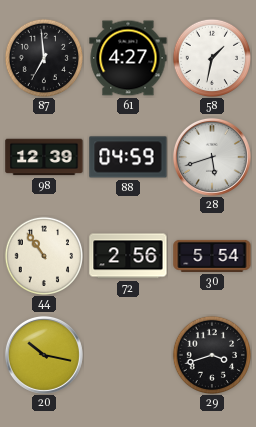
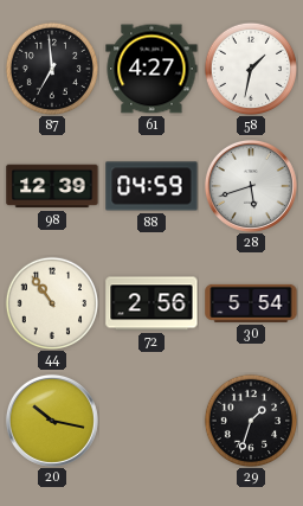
29: 3:42 -> 1:33 (250, 419)
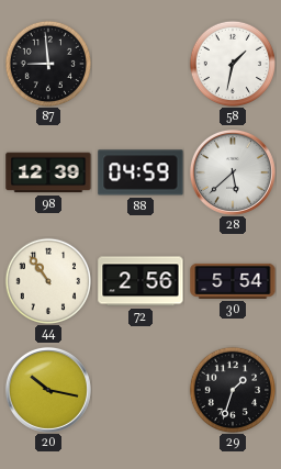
87: 6:59 -> 8:59 (47, 63)
61: 4:27 -> none (151, 69)
28: 5:42 -> 5:38 (233, 172)
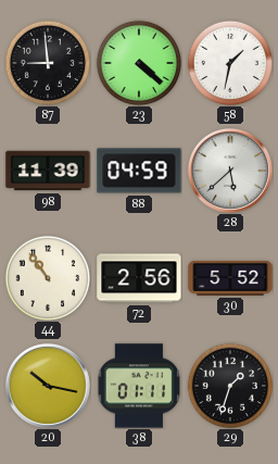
23: none -> 4:22 (138, 62)
98: 12:39 -> 11:39 (48, 171)
30: 5:54 -> 5:52 (230, 278)
38: none -> 01:11 (138, 386)
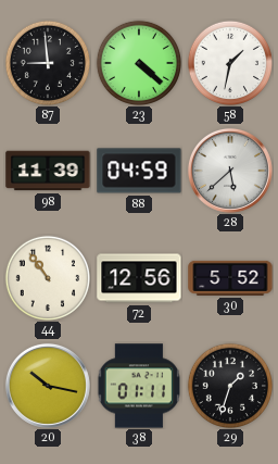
72: 2:56 -> 12:56 (139, 278)
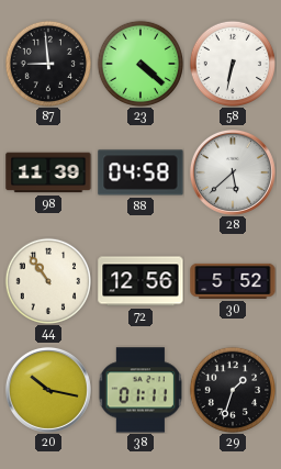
58: 1:32 -> 6:32 (232, 63)
88: 04:59 -> 04:58 (140, 172)
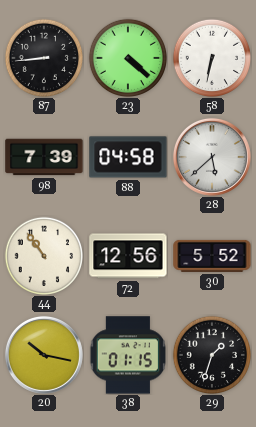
87: 8:59 -> 8:44 (43, 57)
98: 11:39 -> 7:39 (44, 157)
38: 01:11 -> 01:15 (127, 355)
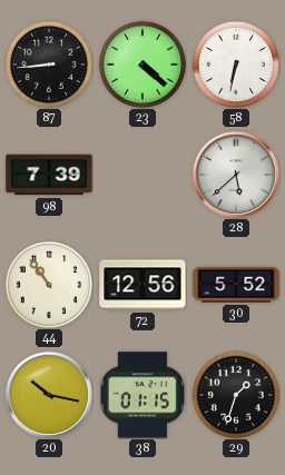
88: 04:58 -> none (128, 157)
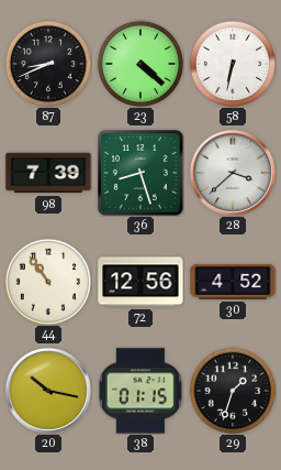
87: 8:44 -> 8:41 (47, 63)
36: none -> 8:27 (142, 174)
28: 5:38 -> 3:38 (233, 173)
30: 5:52 -> 4:52 (233, 282)
